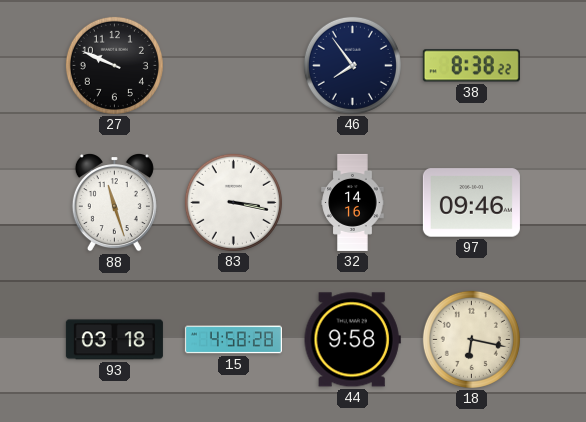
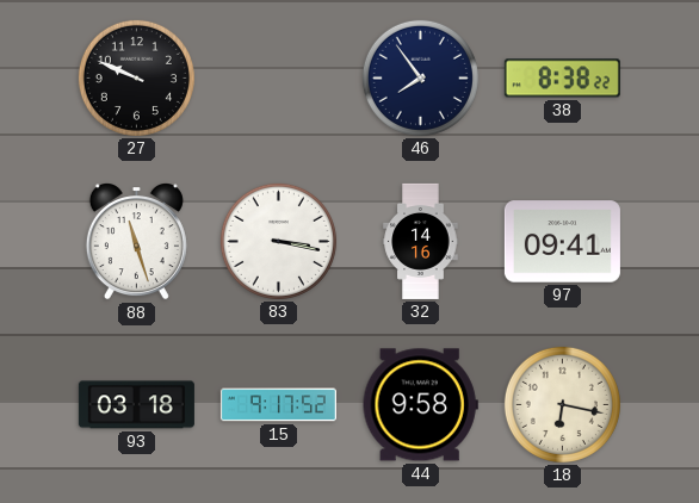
97: 09:46 -> 09:41 (562, 242)
15: 4:58 -> 9:17 (278, 405)
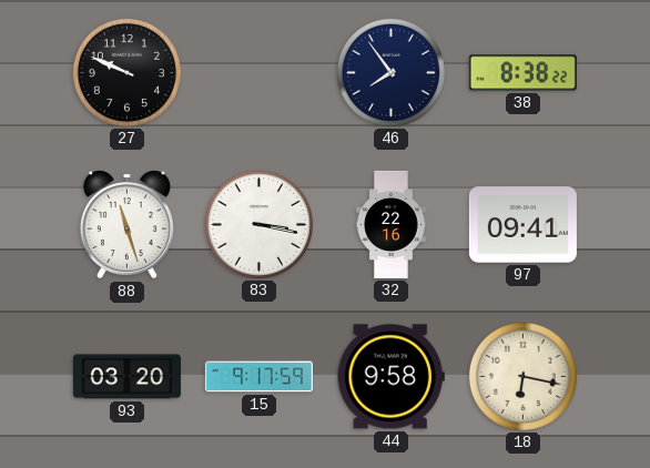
32: 14:16 -> 22:16 (392, 224)
93: 03:18 -> 03:20 (126, 377)
15: 9:17:52 -> 9:17:59 (258, 377)
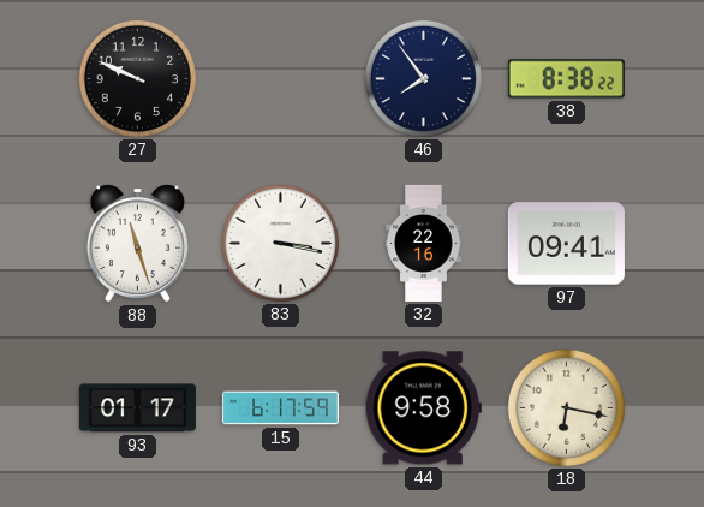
93: 03:20 -> 01:17 (137, 408)
15: 9:17 -> 6:17 (280, 408)
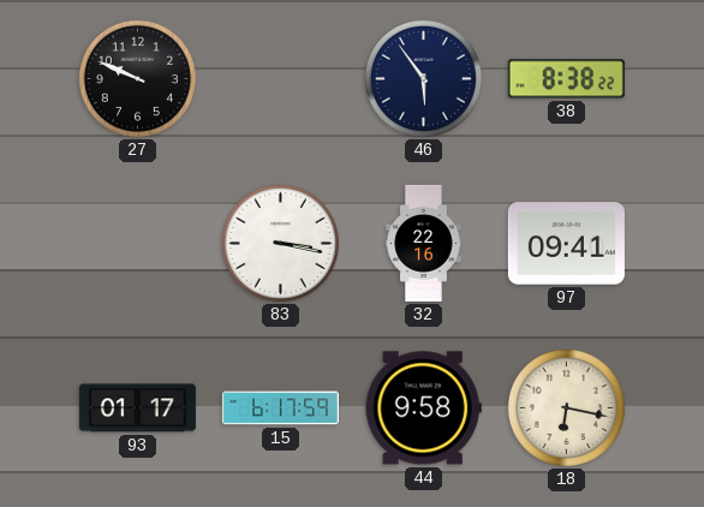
46: 7:54 -> 5:54 (423, 78)
88: 11:27 -> none (137, 244)
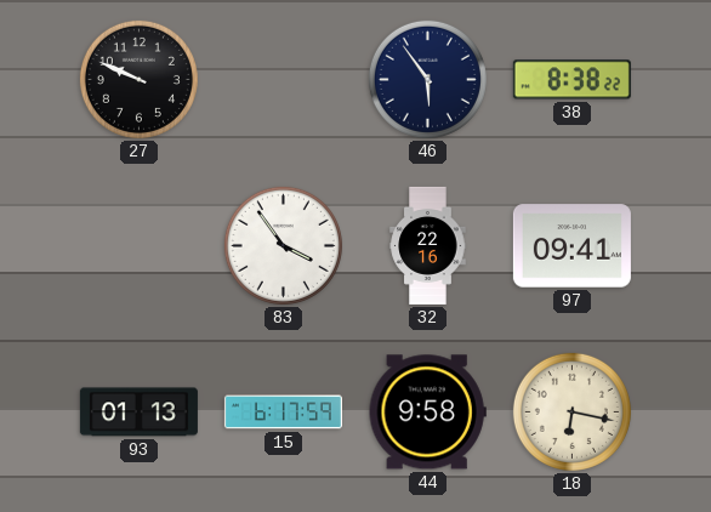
83: 3:17 -> 3:54 (283, 245)
93: 01:17 -> 01:13 (138, 413)
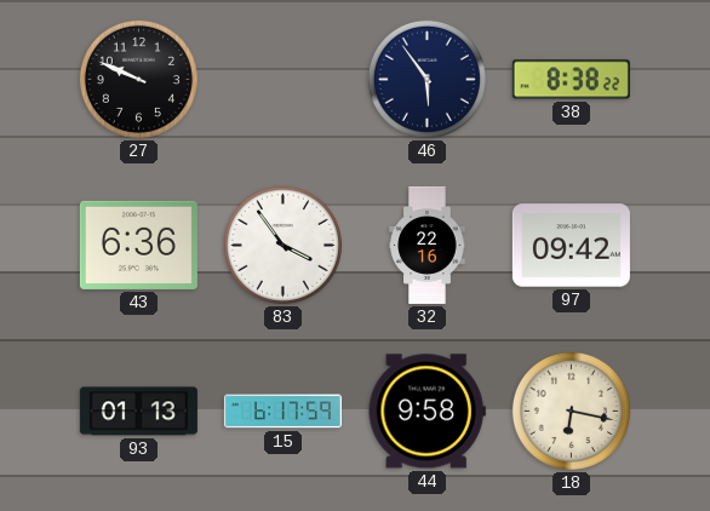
43: none -> 6:36 (138, 245)
97: 09:41 -> 09:42 (571, 246)
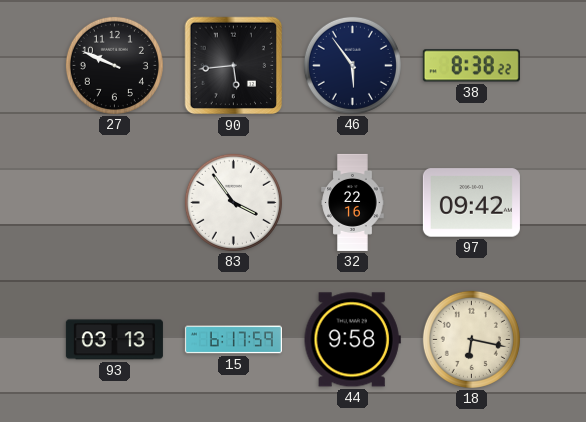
90: none -> 5:44 (234, 66)
43: 6:36 -> none (138, 245)
93: 01:13 -> 03:13 (114, 340)
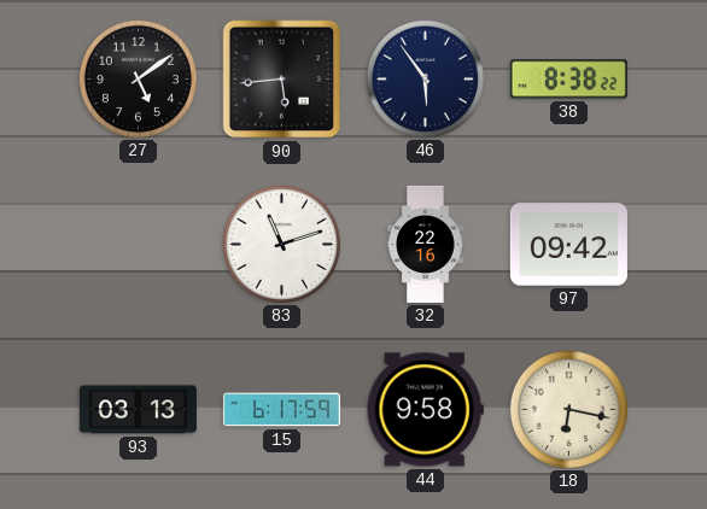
27: 9:49 -> 5:09 (138, 78)
83: 3:54 -> 11:12 (281, 244)
